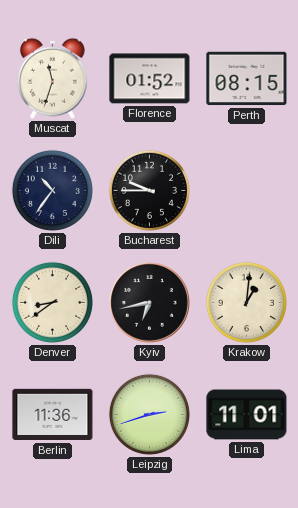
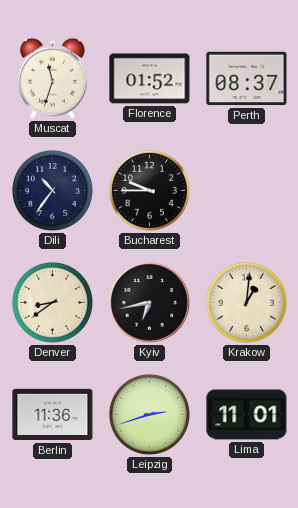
Perth: 08:15 -> 08:37 (247, 79)
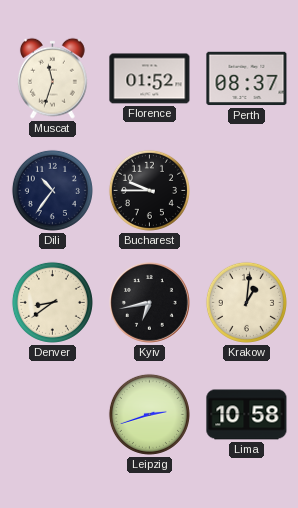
Berlin: 11:36 -> none (53, 415)
Lima: 11:01 -> 10:58 (247, 415)
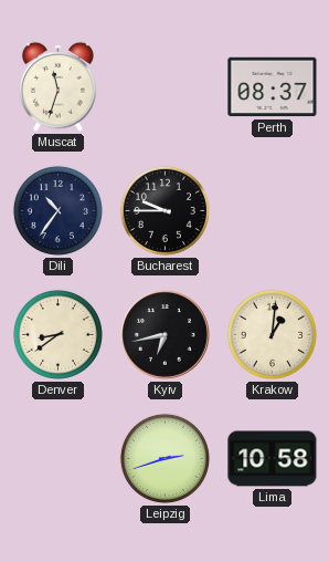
Florence: 01:52 -> none (150, 79)
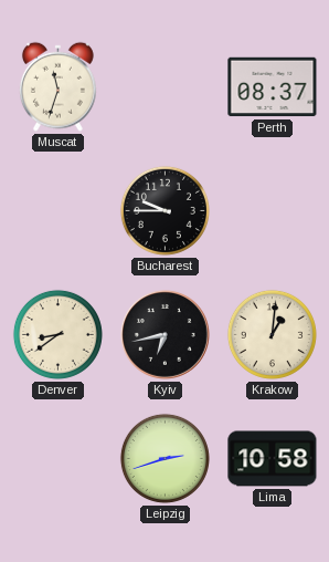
Dili: 10:36 -> none (57, 210)
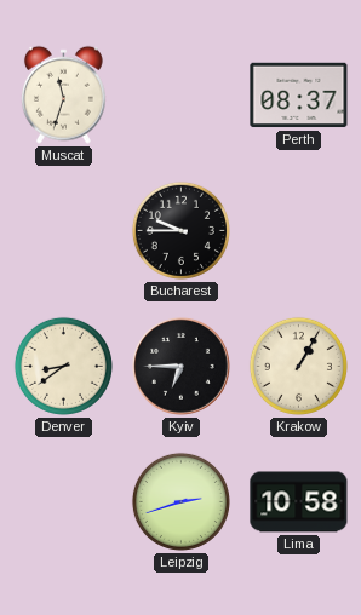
Kyiv: 6:43 -> 6:45 (182, 367)
Krakow: 1:01 -> 1:05 (298, 366)
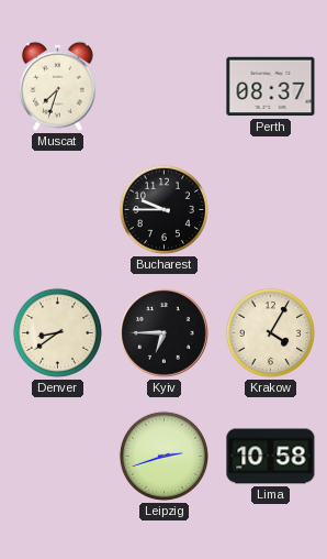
Muscat: 11:33 -> 7:33 (57, 86)
Krakow: 1:05 -> 4:05 (270, 332)
